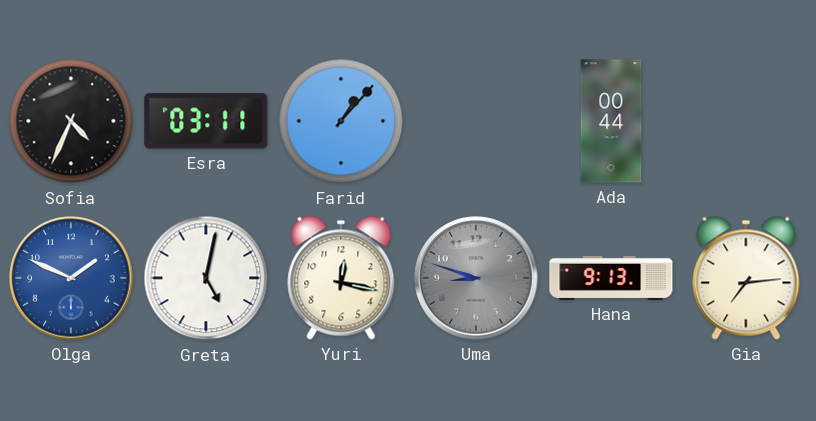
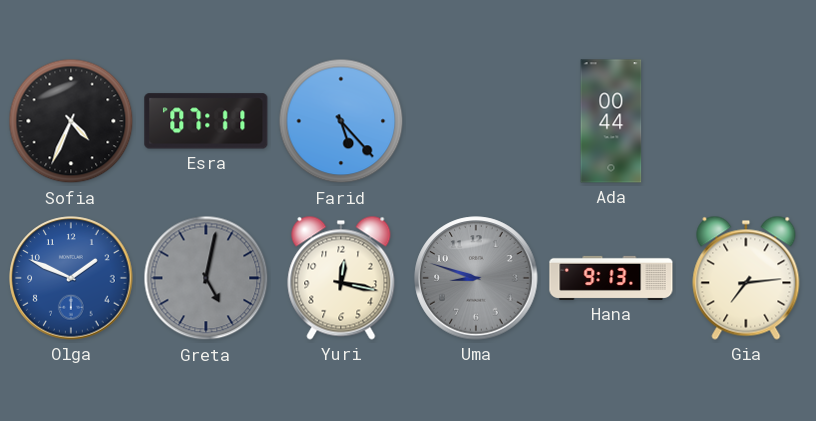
Esra: 03:11 -> 07:11 (206, 121)
Farid: 1:07 -> 5:23 (341, 121)
Greta dial: white -> grey (206, 278)
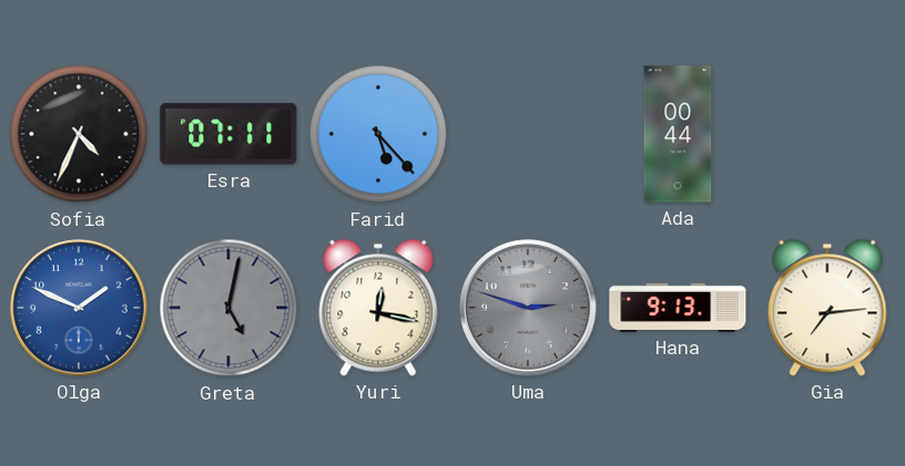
Uma: 8:48 -> 2:48 (528, 308)
